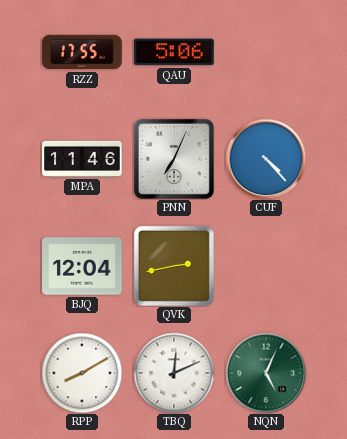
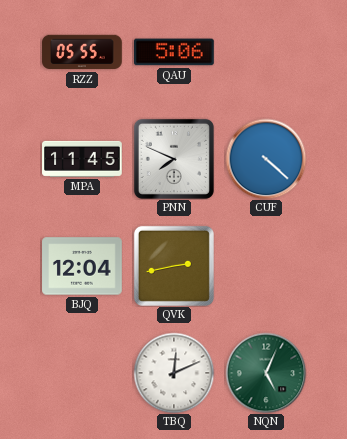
RZZ: 17:55 -> 05:55 (82, 52)
MPA: 11:46 -> 11:45 (82, 159)
PNN: 7:04 -> 7:49 (174, 159)
CUF: 4:23 -> 4:22 (266, 159)
RPP: 8:10 -> none (82, 373)
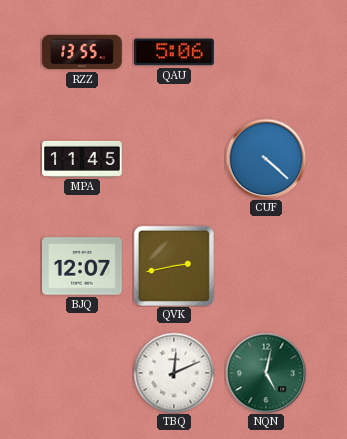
RZZ: 05:55 -> 13:55 (82, 52)
PNN: 7:49 -> none (174, 159)
BJQ: 12:04 -> 12:07 (82, 266)
NQN: 5:04 -> 5:02 (266, 373)
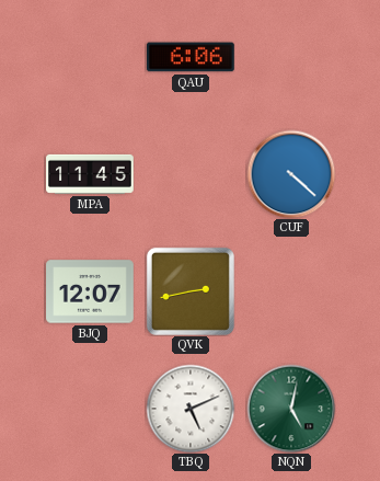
RZZ: 13:55 -> none (82, 52)
QAU: 5:06 -> 6:06 (192, 57)
TBQ: 12:11 -> 5:11 (191, 409)
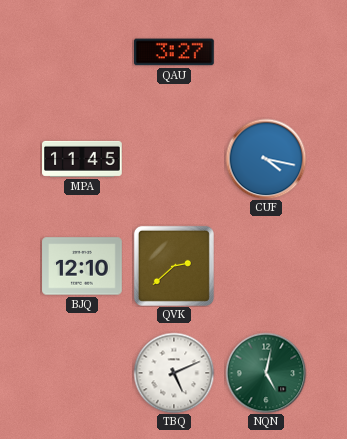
QAU: 6:06 -> 3:27 (175, 52)
CUF: 4:22 -> 4:17 (266, 159)
BJQ: 12:07 -> 12:10 (82, 266)
QVK: 2:43 -> 2:38 (174, 266)
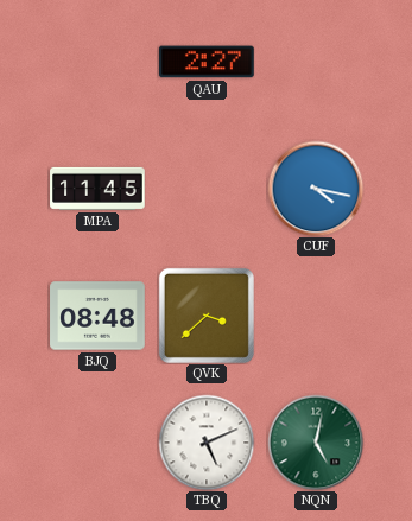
QAU: 3:27 -> 2:27 (208, 62)
BJQ: 12:10 -> 08:48 (97, 316)
QVK: 2:38 -> 3:38 (207, 316)
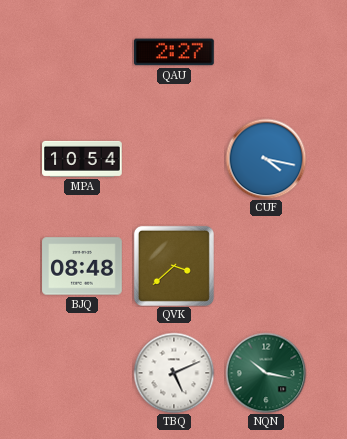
MPA: 11:45 -> 10:54 (82, 159)
NQN: 5:02 -> 10:17 (266, 373)
